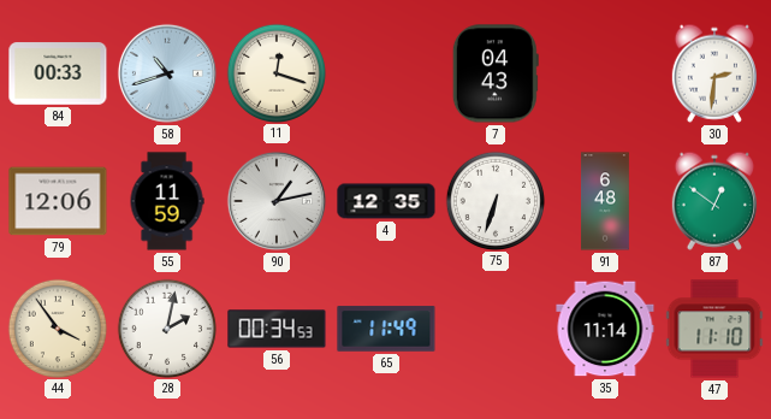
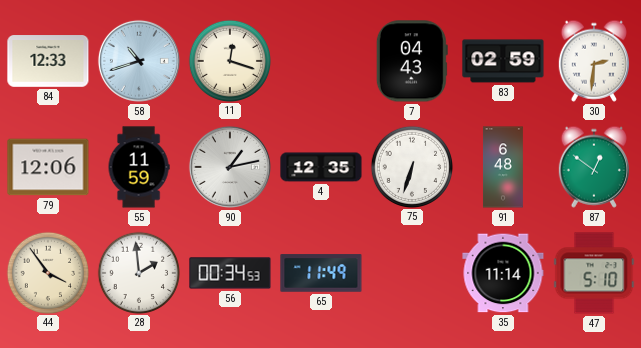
84: 00:33 -> 12:33 (48, 61)
83: none -> 02:59 (503, 61)
28: 2:02 -> 1:59 (138, 272)
47: 11:10 -> 5:10 (594, 273)
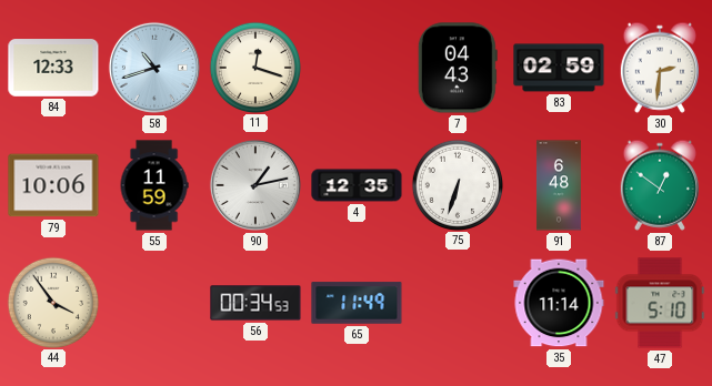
79: 12:06 -> 10:06 (53, 185)
28: 1:59 -> none (138, 272)
